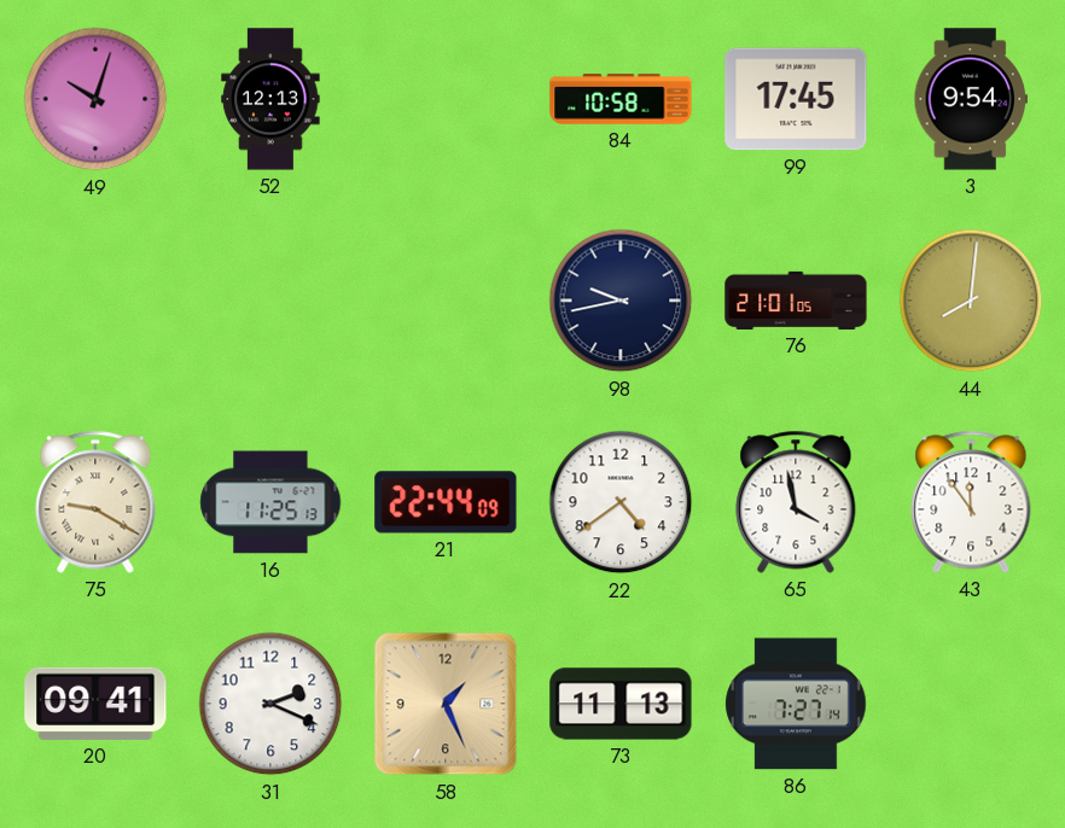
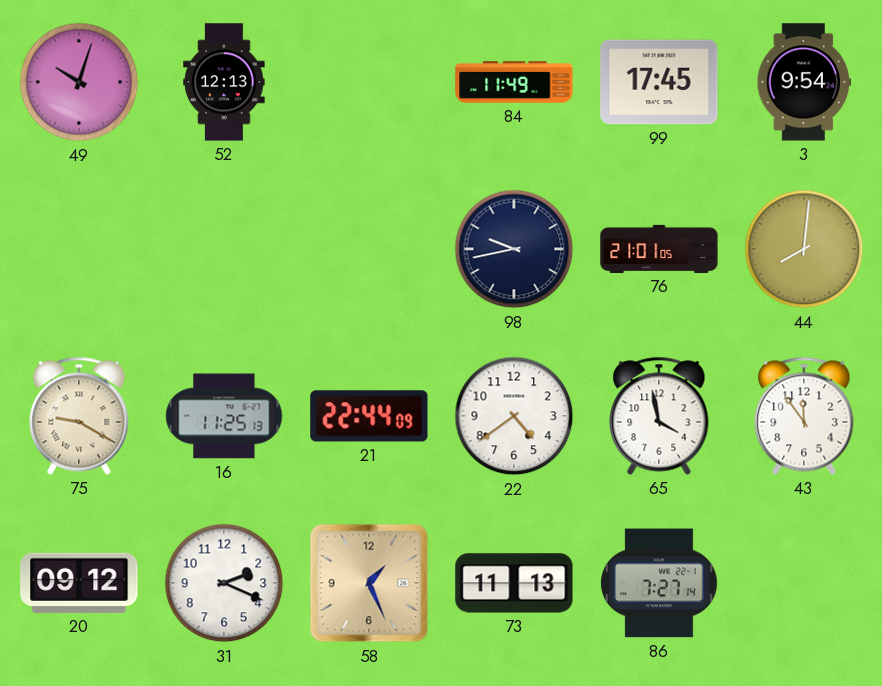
84: 10:58 -> 11:49 (514, 82)
20: 09:41 -> 09:12 (79, 583)
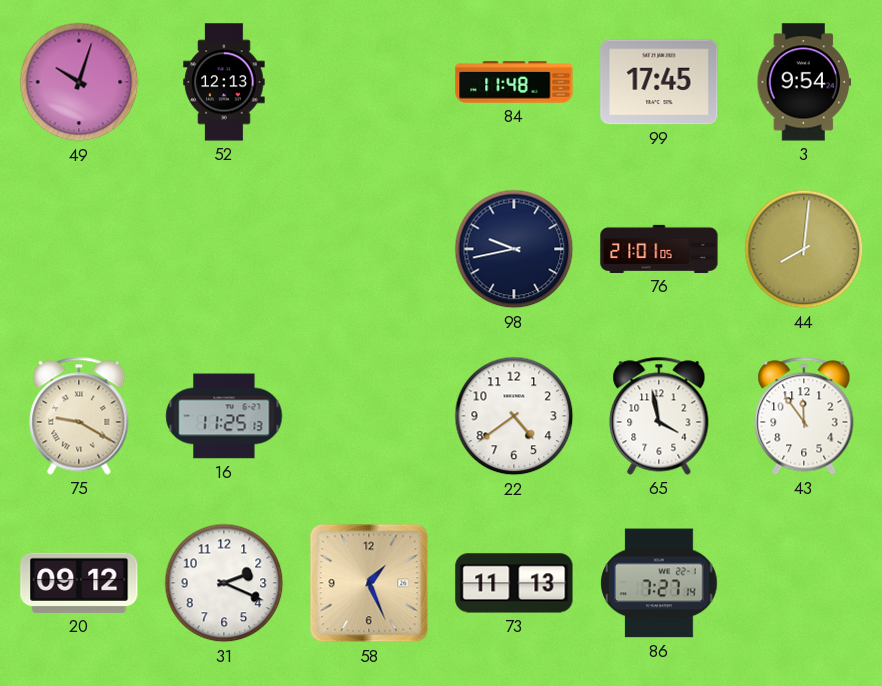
84: 11:49 -> 11:48 (514, 82)
21: 22:44 -> none (369, 416)
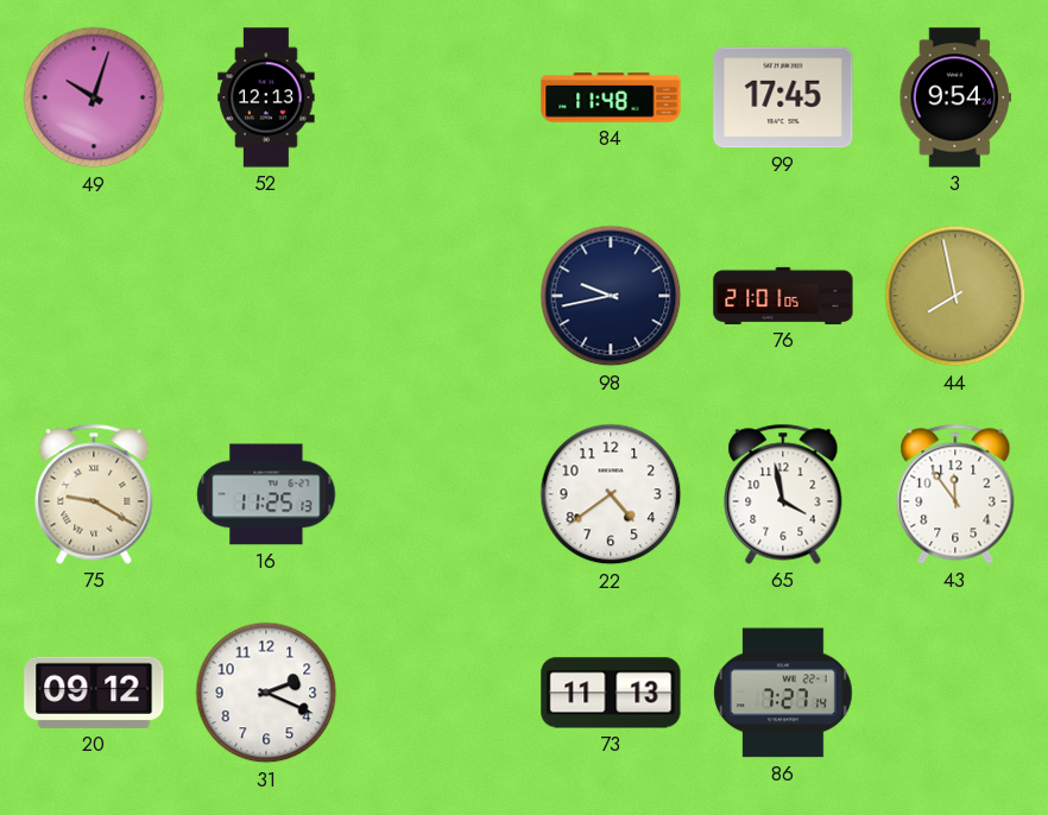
44: 8:01 -> 7:58 (955, 296)
58: 1:26 -> none (369, 583)
